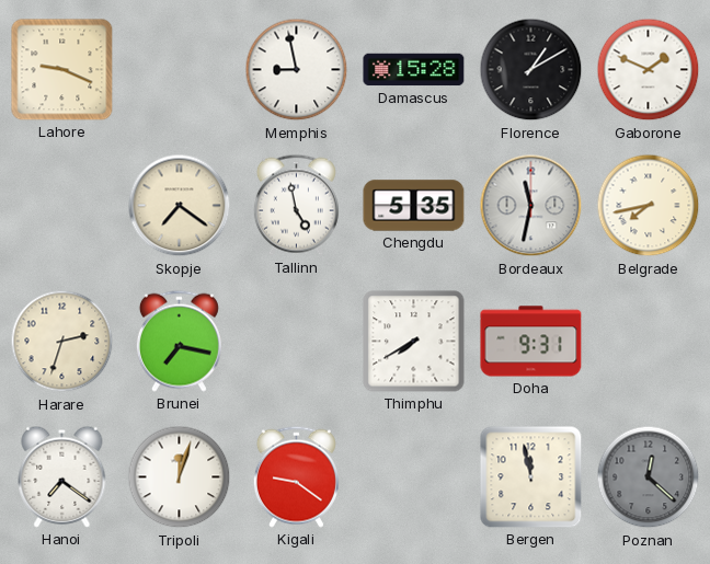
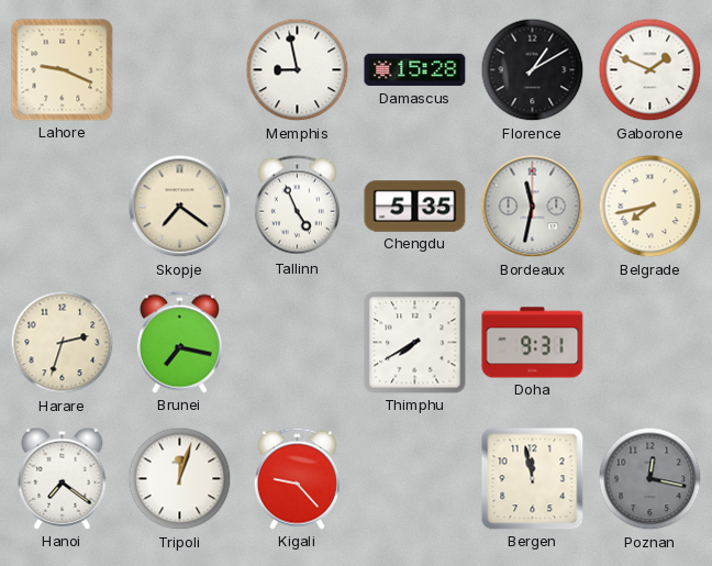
Tallinn: 4:58 -> 4:56 (297, 206)
Kigali: 9:21 -> 9:23 (297, 478)
Poznan: 12:22 -> 12:17 (650, 479)
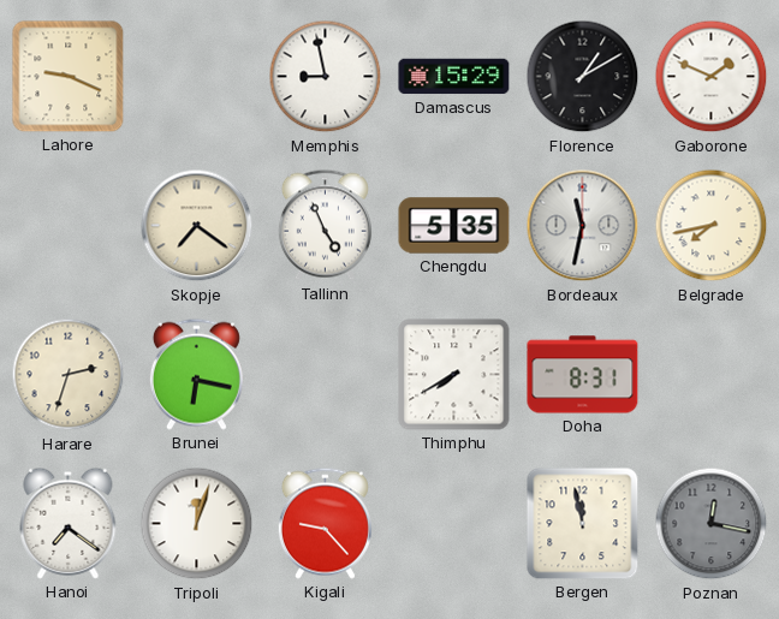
Damascus: 15:28 -> 15:29 (454, 77)
Brunei: 7:17 -> 6:17 (196, 374)
Doha: 9:31 -> 8:31 (583, 375)
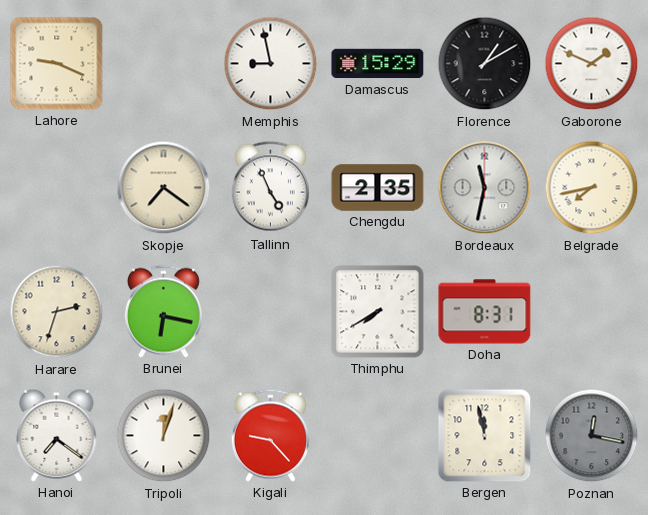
Chengdu: 5:35 -> 2:35 (378, 188)
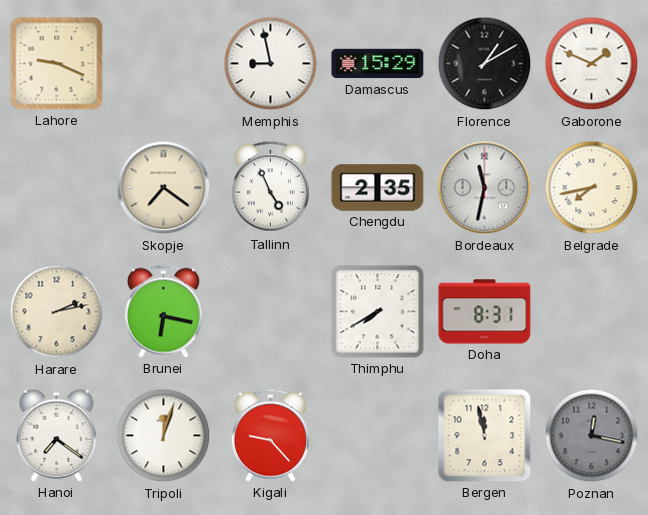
Harare: 2:33 -> 2:13 (57, 312)
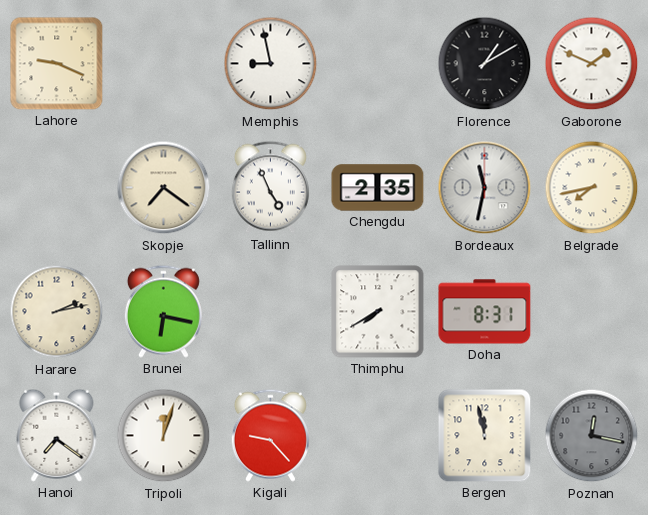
Damascus: 15:29 -> none (378, 64)
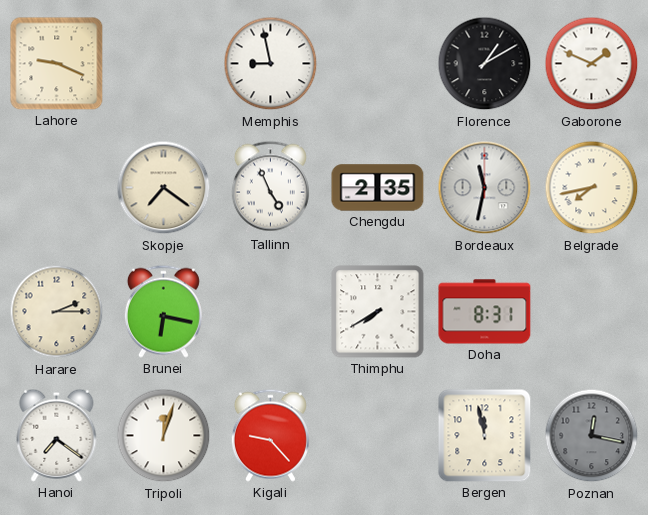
Harare: 2:13 -> 2:15 (57, 312)
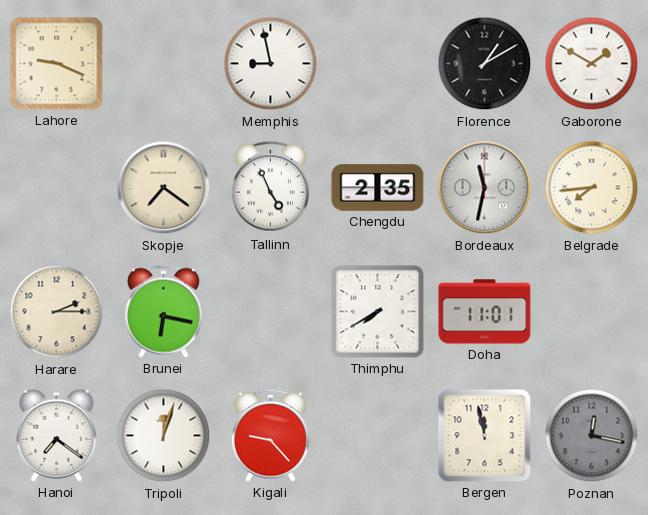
Gaborone: 1:49 -> 1:50 (592, 64)
Belgrade: 7:43 -> 7:44 (592, 188)
Doha: 8:31 -> 11:01 (485, 312)
